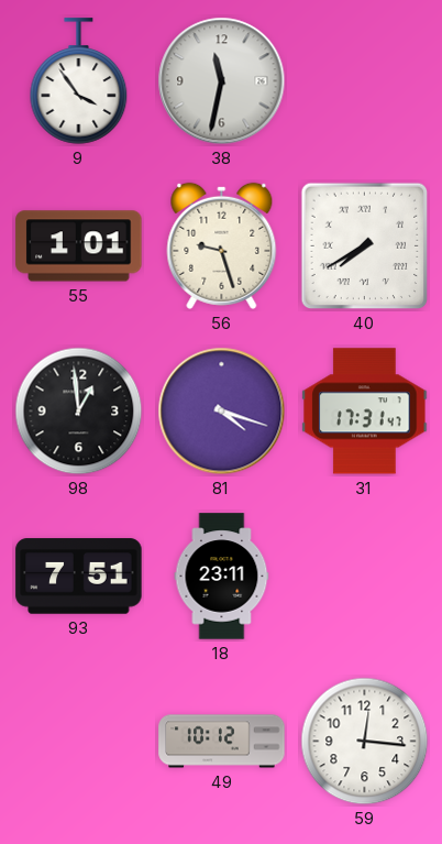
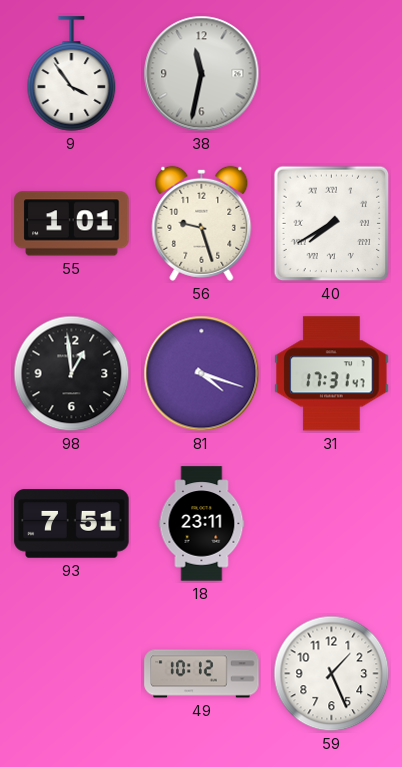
59: 12:16 -> 1:26 (332, 674)
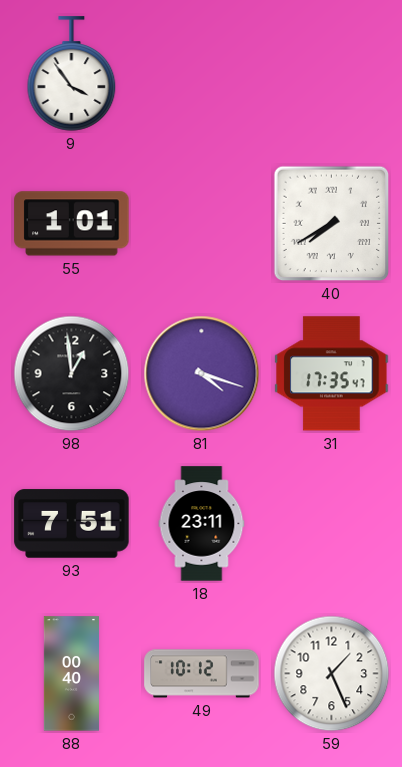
38: 11:32 -> none (202, 74)
56: 9:27 -> none (202, 223)
31: 17:31 -> 17:35 (332, 374)
88: none -> 00:40 (71, 674)
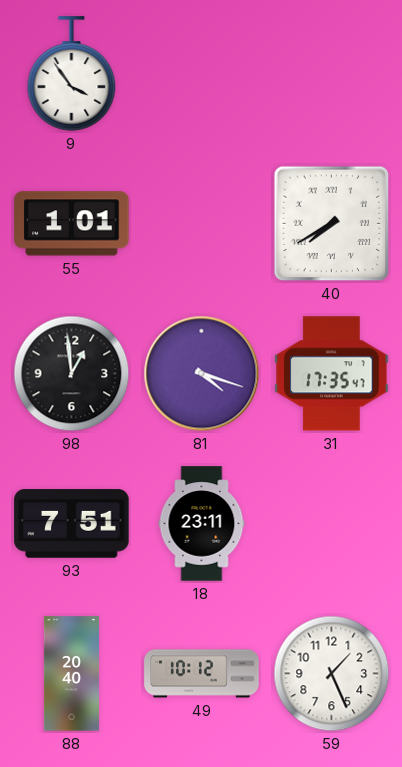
88: 00:40 -> 20:40 (71, 674)
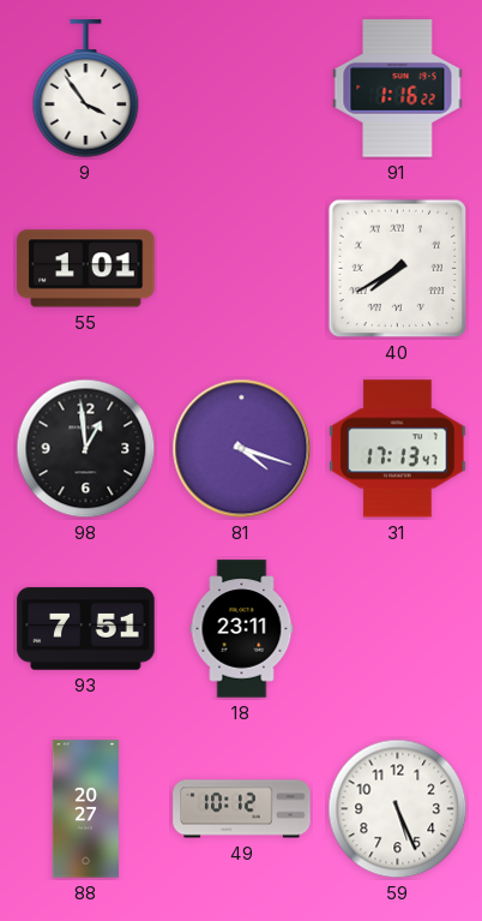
91: none -> 1:16 (398, 89)
31: 17:35 -> 17:13 (398, 449)
88: 20:40 -> 20:27 (85, 809)
59: 1:26 -> 5:26 (398, 809)
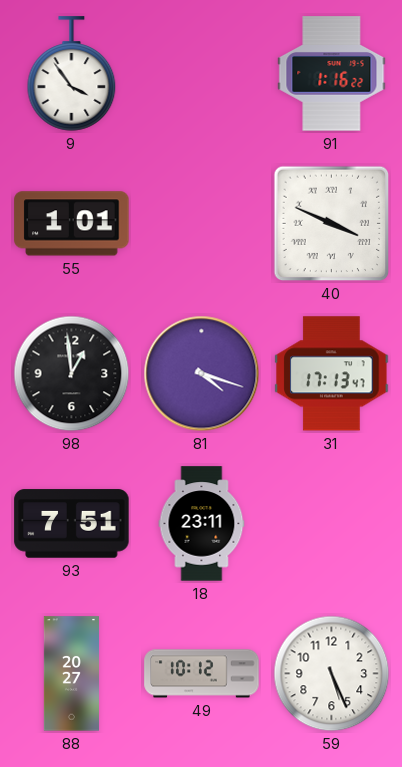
40: 7:40 -> 3:49 (332, 224)
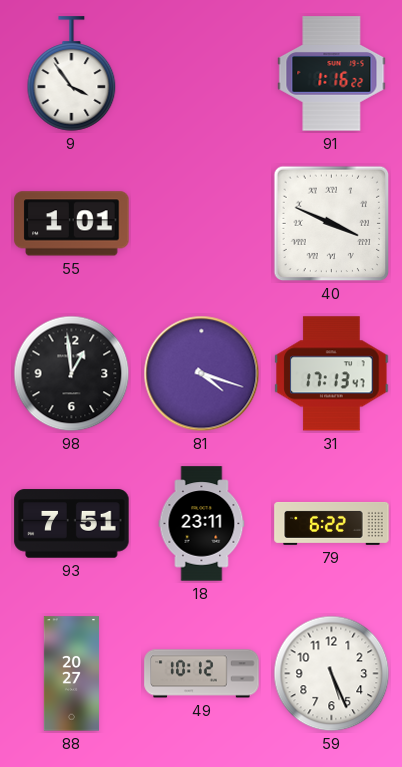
79: none -> 6:22 (332, 523)
